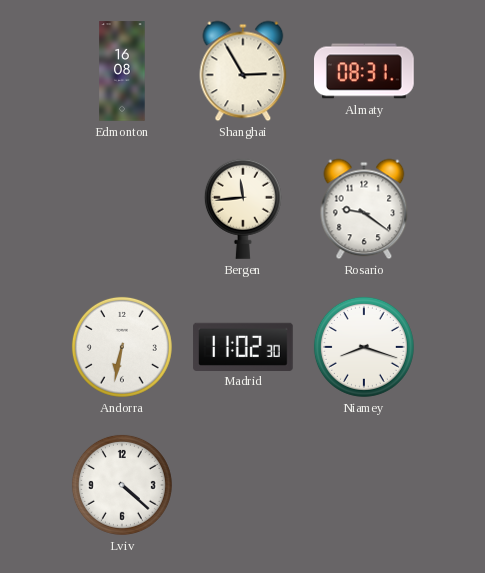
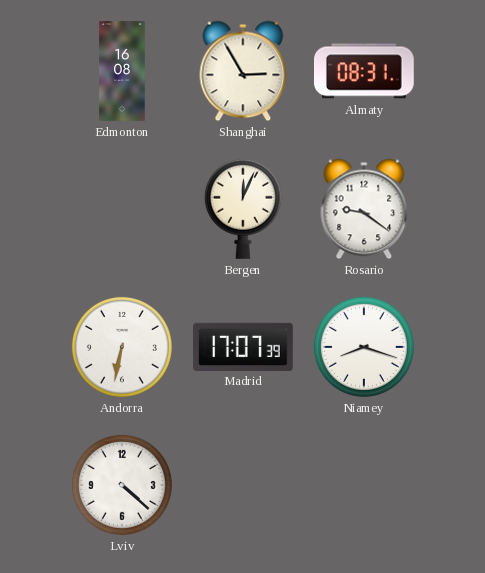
Bergen: 11:44 -> 12:04 (243, 209)
Madrid: 11:02 -> 17:07 (243, 346)
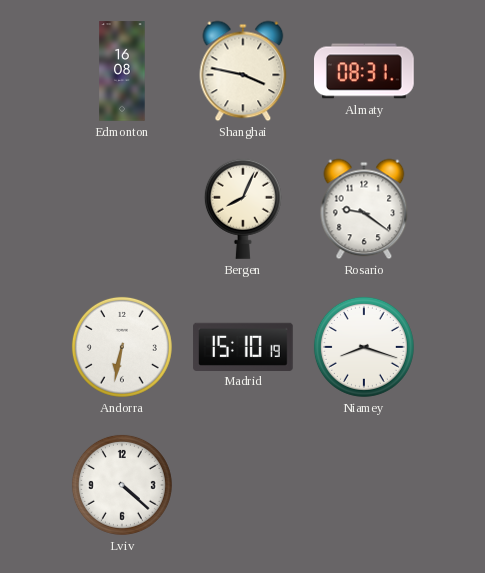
Shanghai: 2:55 -> 3:47 (243, 71)
Bergen: 12:04 -> 8:04 (243, 209)
Madrid: 17:07 -> 15:10 (243, 346)
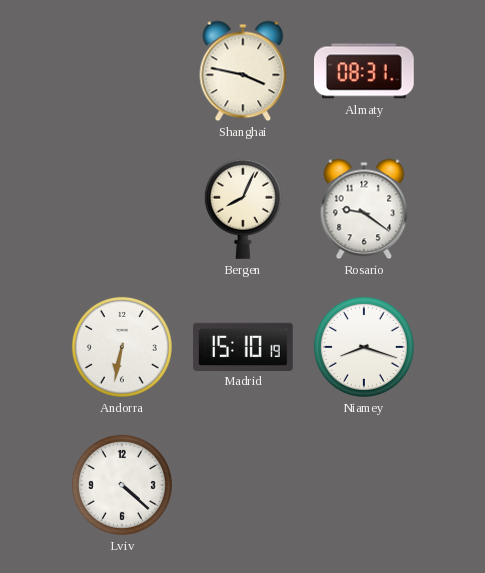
Edmonton: 16:08 -> none (122, 71)
